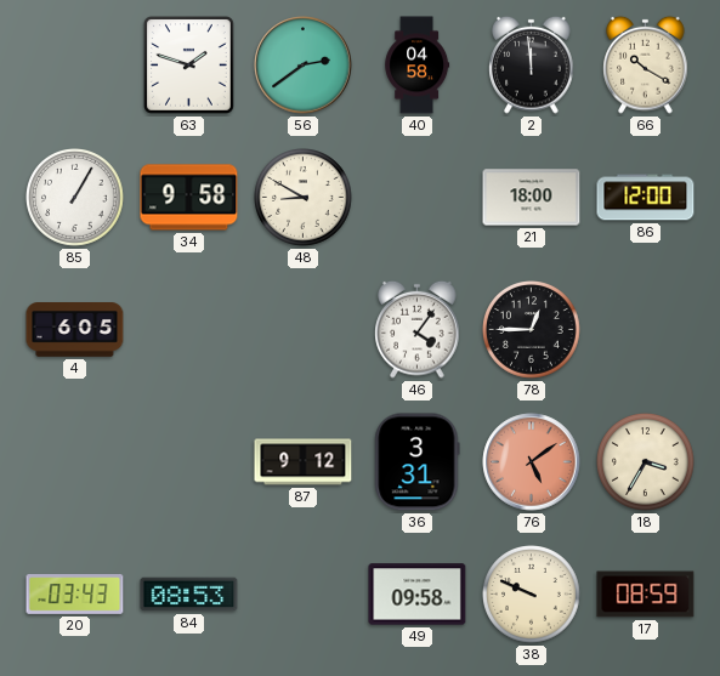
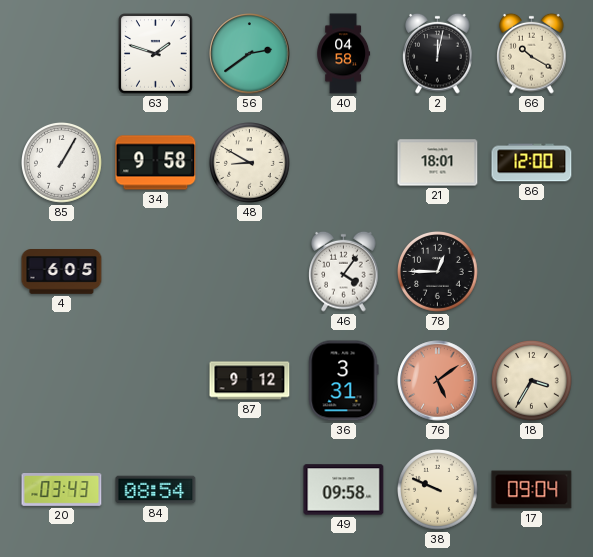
2: 11:59 -> 12:02 (438, 53)
21: 18:00 -> 18:01 (438, 163)
84: 08:53 -> 08:54 (156, 490)
17: 08:59 -> 09:04 (532, 490)
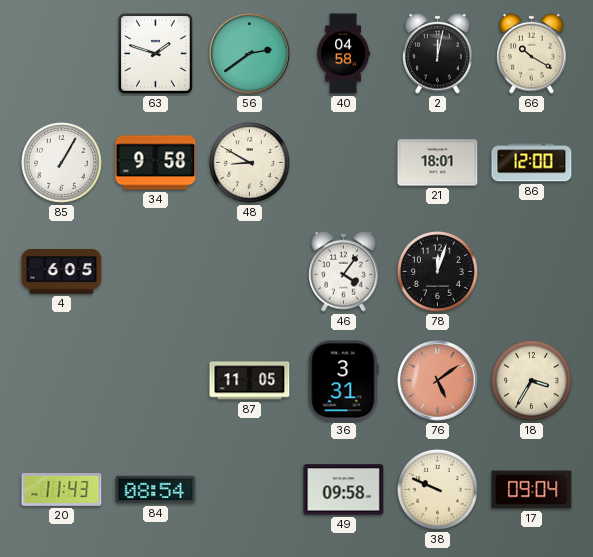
78: 12:45 -> 12:03 (438, 272)
87: 9:12 -> 11:05 (250, 381)
20: 03:43 -> 11:43 (62, 490)
